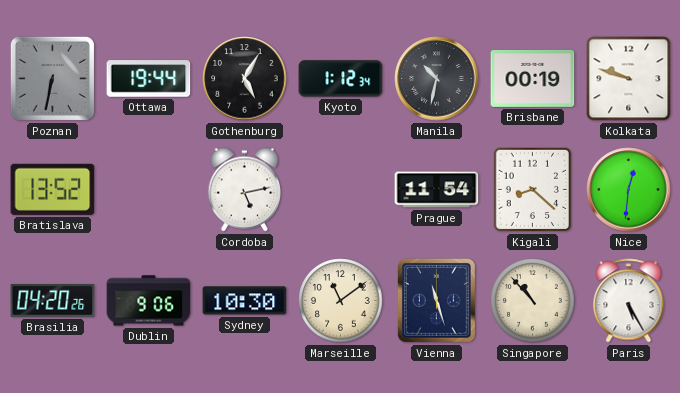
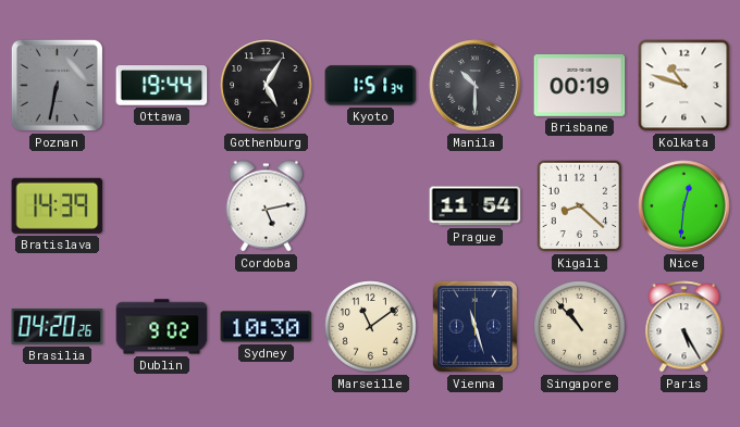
Kyoto: 1:12 -> 1:51 (371, 86)
Manila: 10:32 -> 10:30 (476, 86)
Kolkata: 9:48 -> 10:48 (684, 86)
Bratislava: 13:52 -> 14:39 (58, 205)
Dublin: 9:06 -> 9:02 (162, 327)
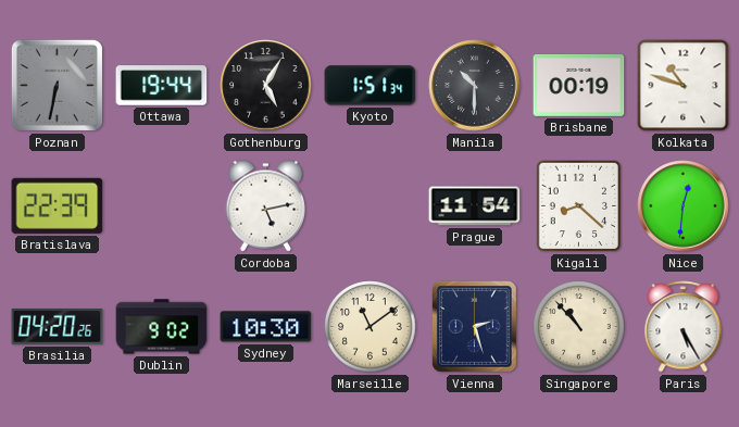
Bratislava: 14:39 -> 22:39 (58, 205)
Vienna: 11:27 -> 2:27 (474, 326)
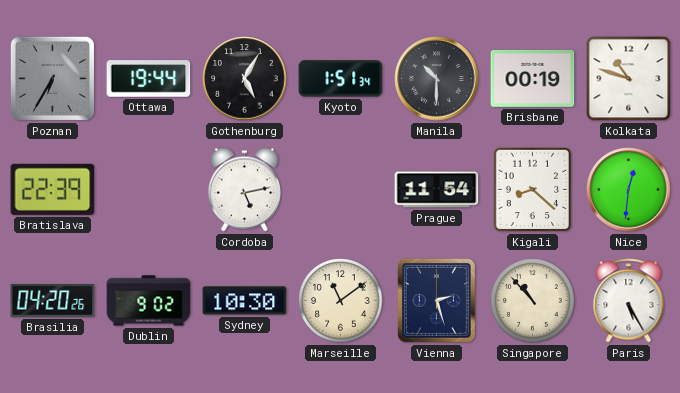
Poznan: 6:32 -> 6:35 (52, 78)
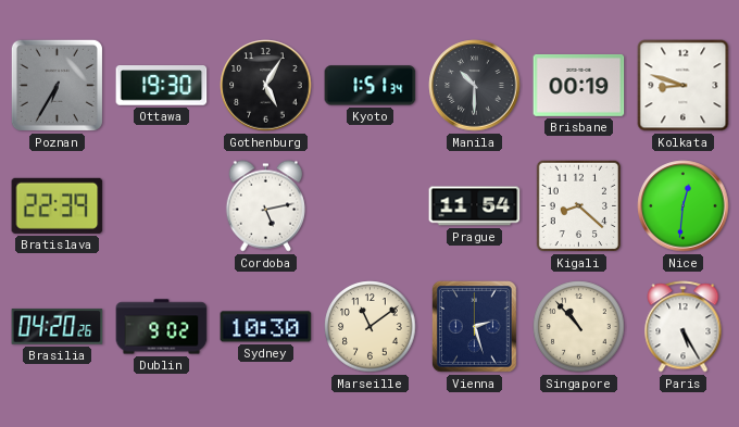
Ottawa: 19:44 -> 19:30 (162, 86)
Kolkata: 10:48 -> 8:48 (684, 86)
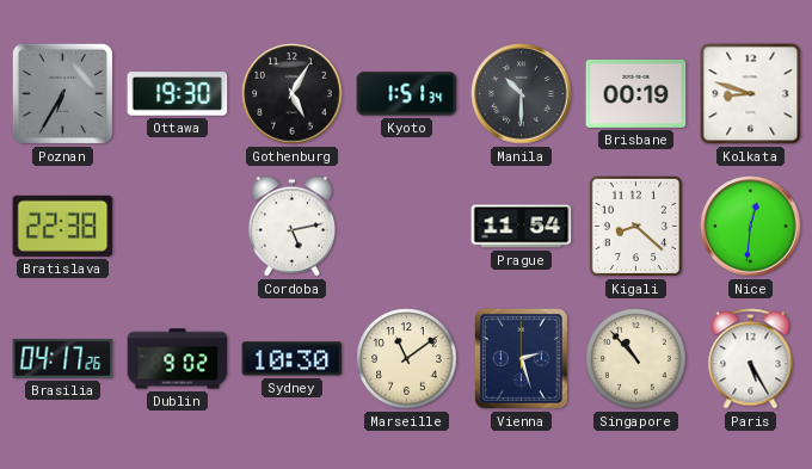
Bratislava: 22:39 -> 22:38 (63, 226)
Brasilia: 04:20 -> 04:17 (63, 359)
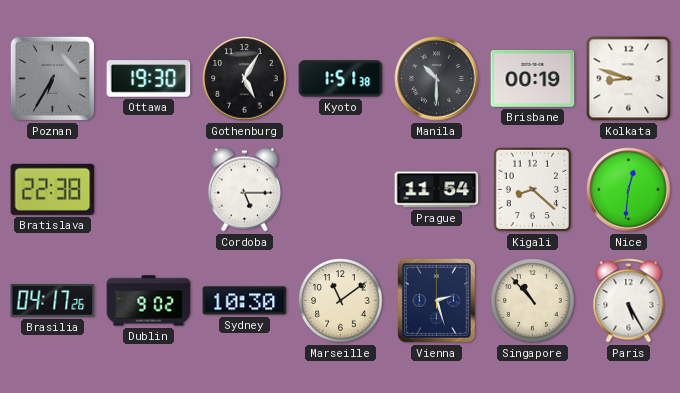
Kyoto: 1:51:34 -> 1:51:38 (341, 79)
Cordoba: 5:13 -> 5:15 (245, 190)
